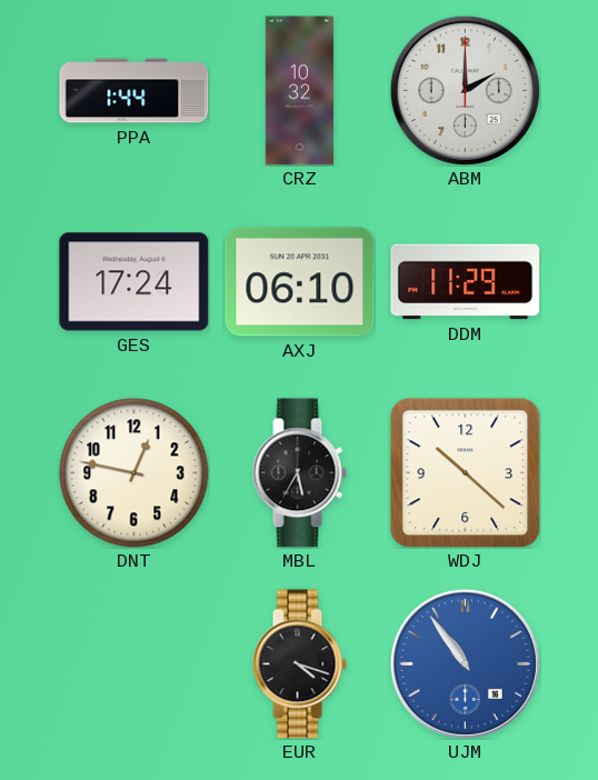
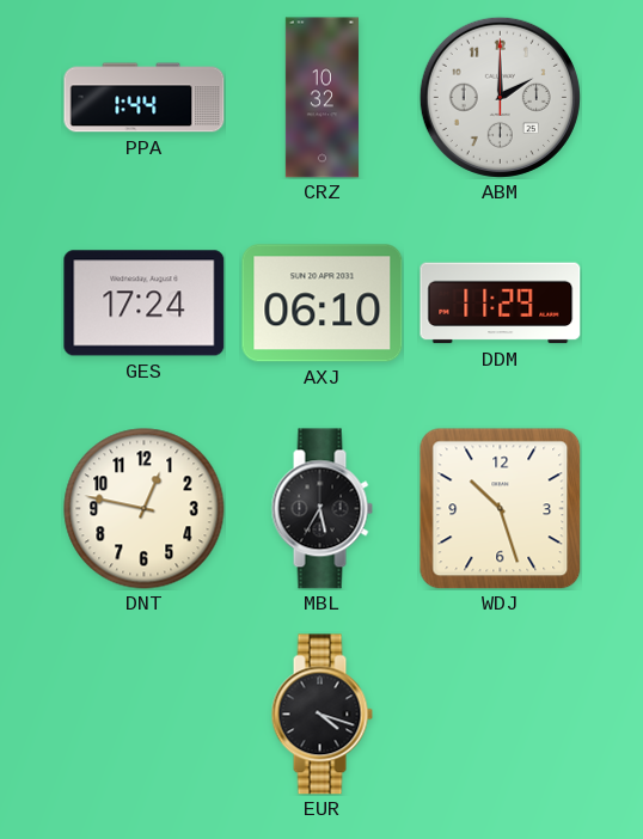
WDJ: 10:22 -> 10:27 (500, 508)
UJM: 10:54 -> none (465, 663)
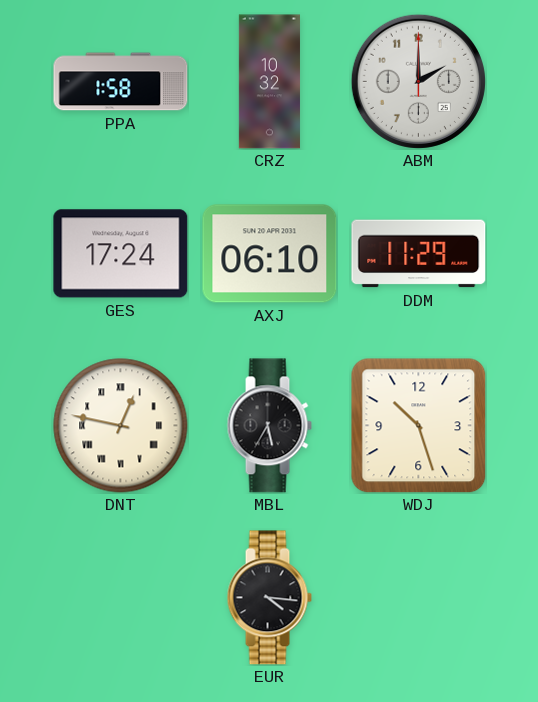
PPA: 1:44 -> 1:58 (121, 82)
DNT numerals: Arabic -> Roman (121, 426)
EUR: 4:18 -> 4:16 (269, 598)
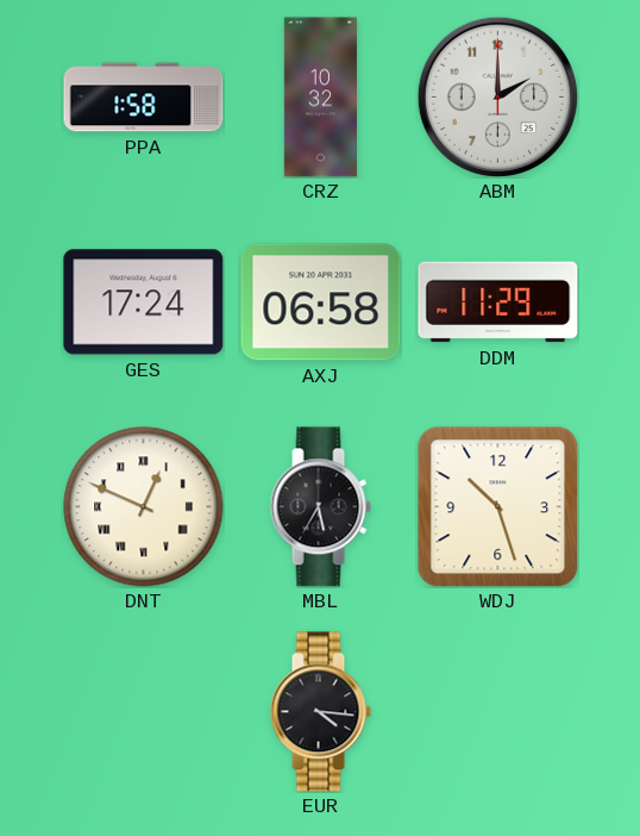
AXJ: 06:10 -> 06:58 (321, 302)
DNT: 12:47 -> 12:49 (144, 507)
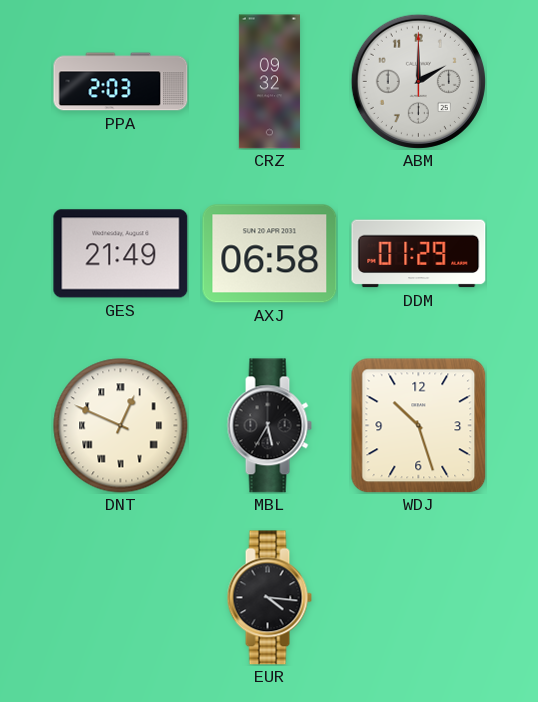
PPA: 1:58 -> 2:03 (121, 82)
CRZ: 10:32 -> 09:32 (269, 82)
GES: 17:24 -> 21:49 (121, 254)
DDM: 11:29 -> 01:29 (419, 254)
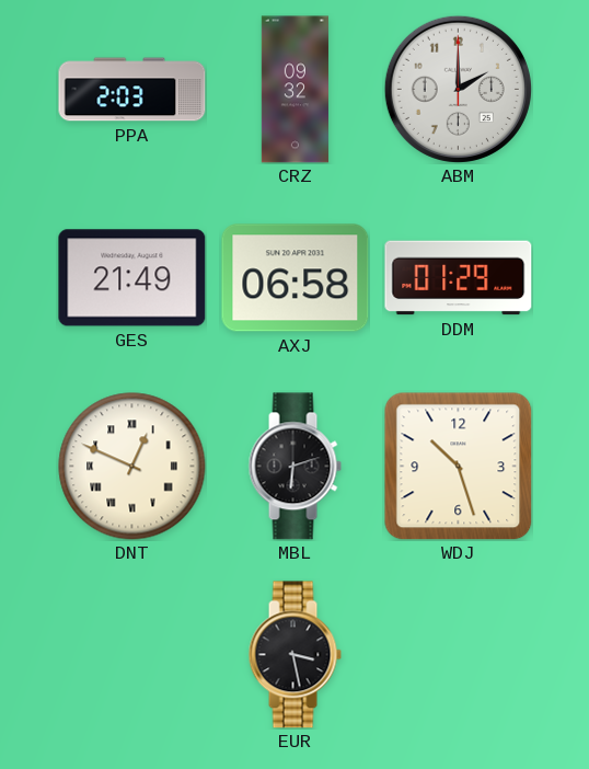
MBL: 5:35 -> 6:12 (294, 467)
EUR: 4:16 -> 3:28 (294, 655)
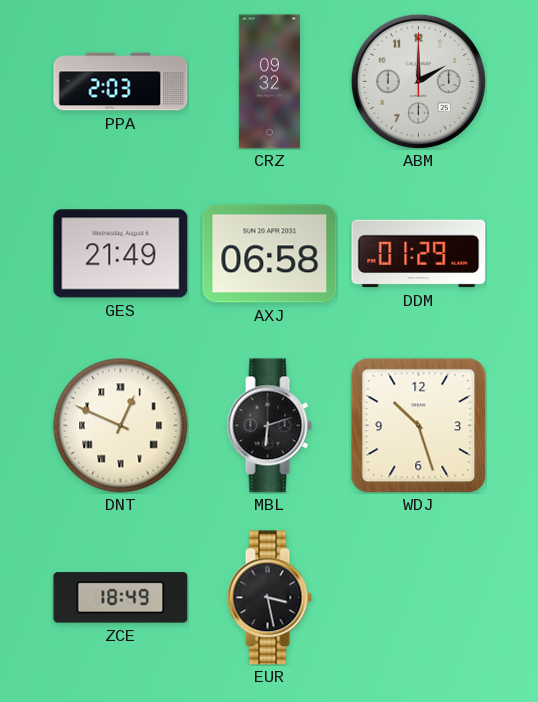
ZCE: none -> 18:49 (121, 598)
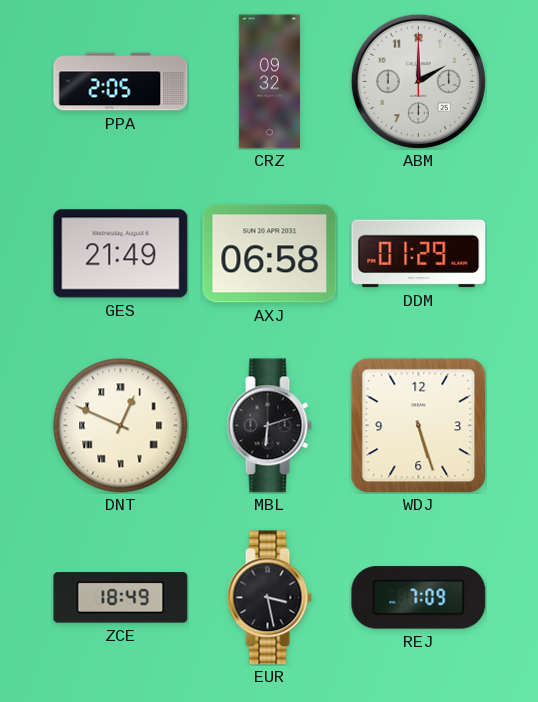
PPA: 2:03 -> 2:05 (121, 82)
WDJ: 10:27 -> 5:27 (418, 425)
REJ: none -> 7:09 (419, 598)
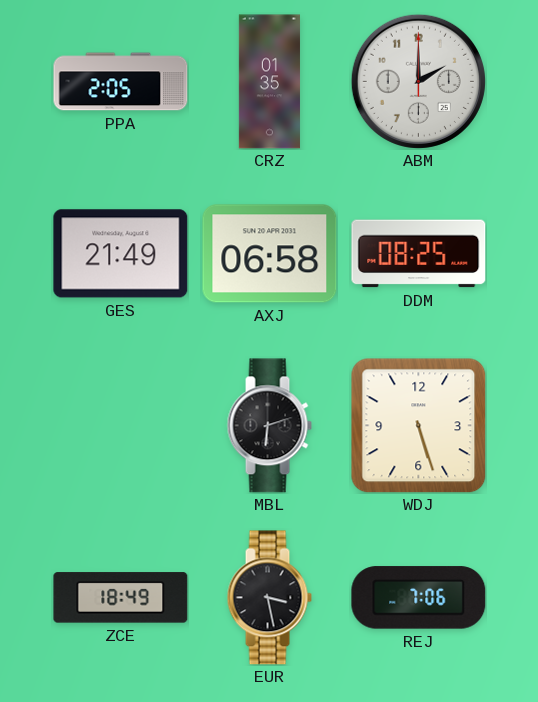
CRZ: 09:32 -> 01:35 (269, 82)
DDM: 01:29 -> 08:25 (419, 254)
DNT: 12:49 -> none (121, 426)
REJ: 7:09 -> 7:06 (419, 598)
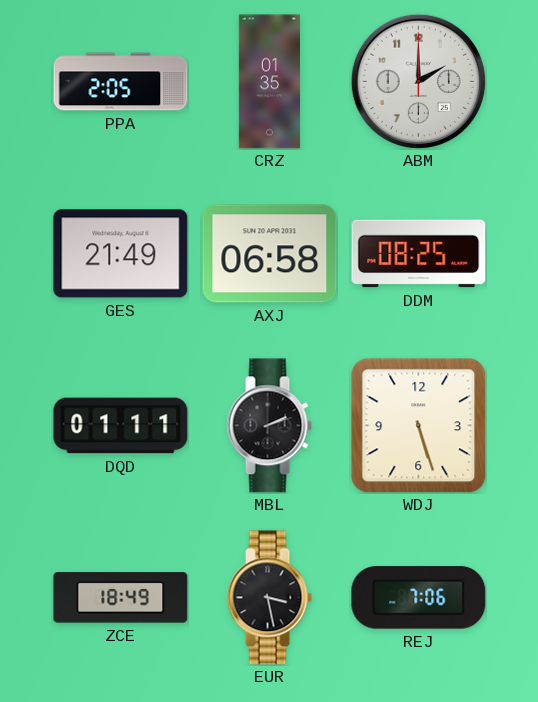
DQD: none -> 01:11 (121, 426)
MBL: 6:12 -> 2:12 (269, 426)
